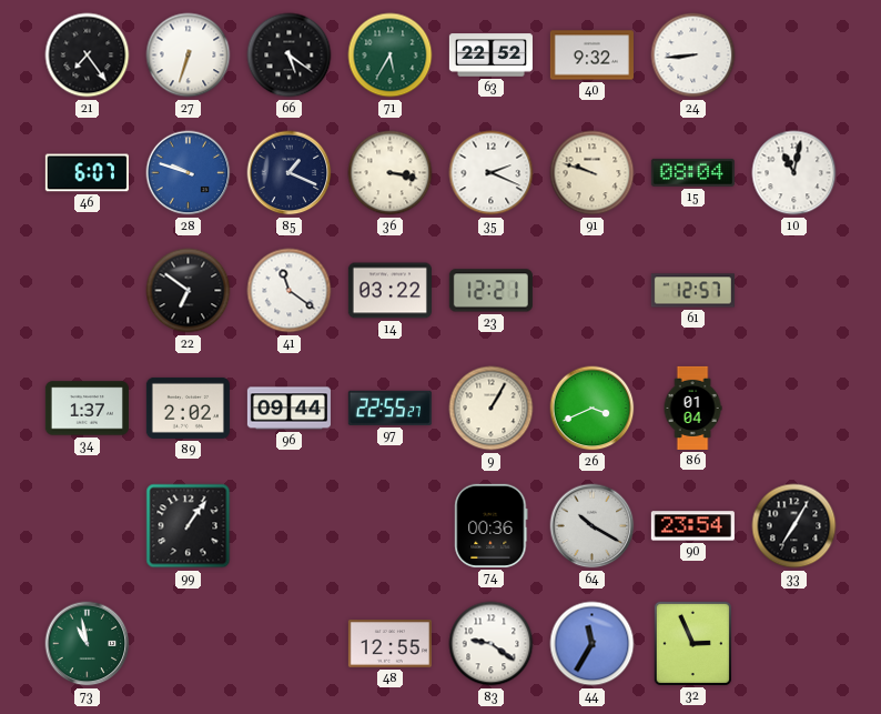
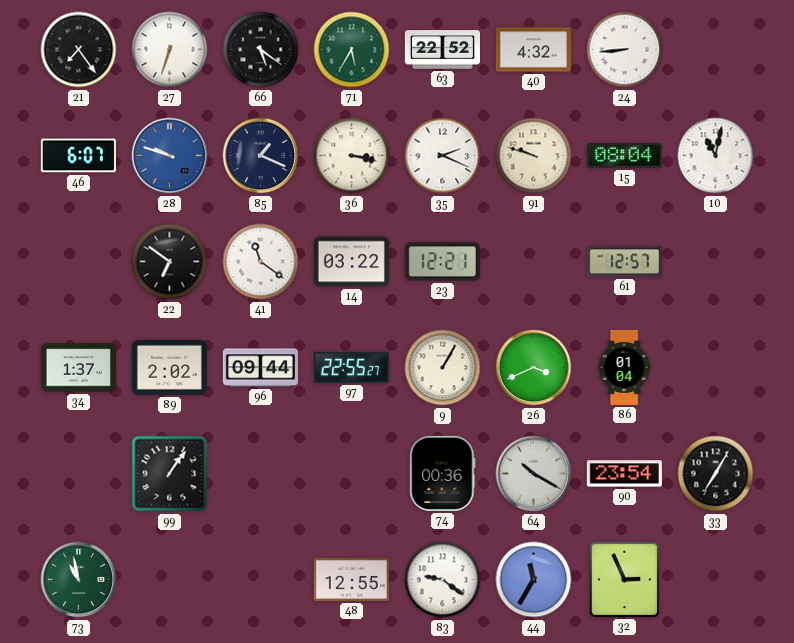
40: 9:32 -> 4:32 (533, 50)
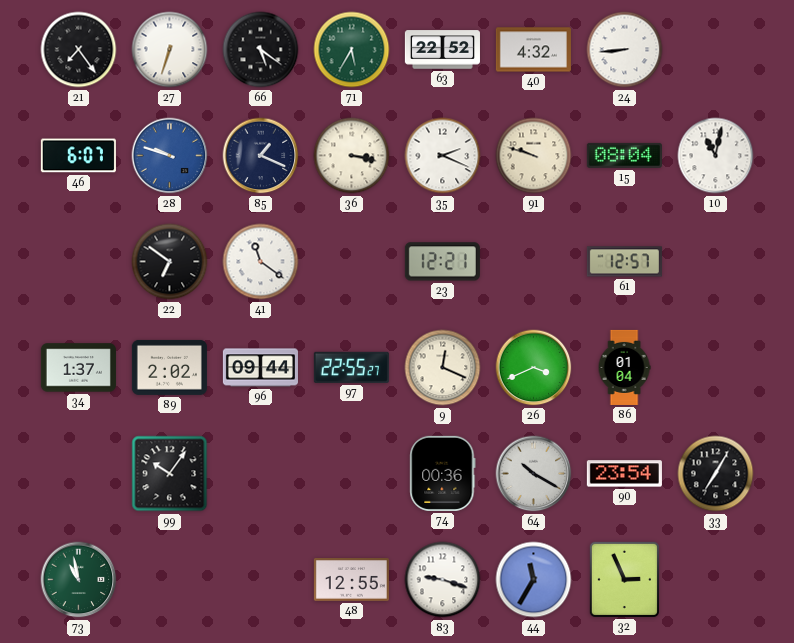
14: 03:22 -> none (351, 262)
9: 1:05 -> 12:19 (443, 368)
99: 1:06 -> 10:06 (170, 474)
83: 9:21 -> 9:18 (443, 580)
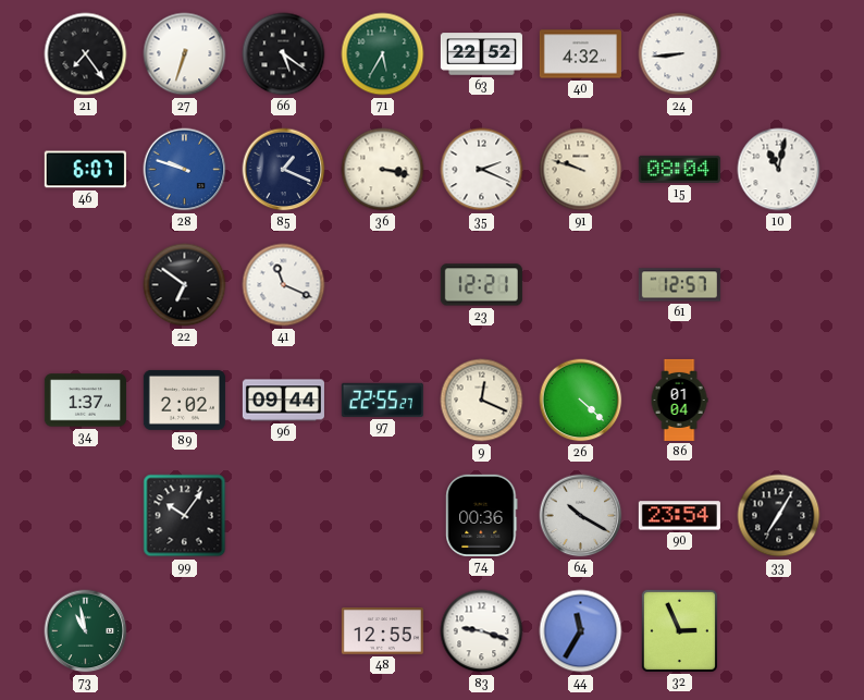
41: 11:21 -> 11:19 (284, 285)
26: 3:41 -> 4:22 (581, 401)
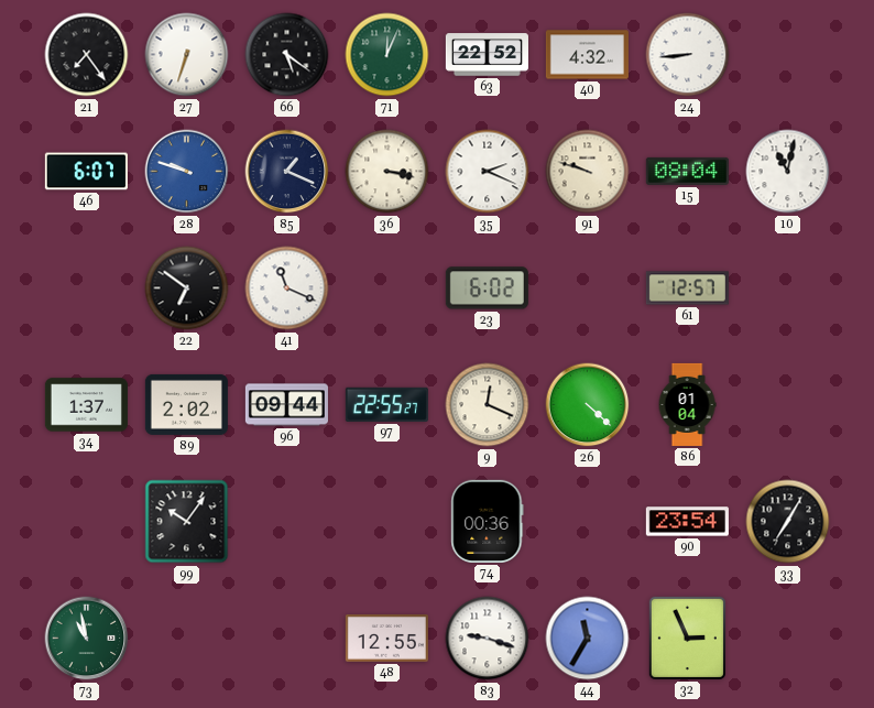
71: 5:35 -> 12:04 (387, 55)
23: 12:21 -> 6:02 (487, 288)
64: 10:20 -> none (581, 516)
